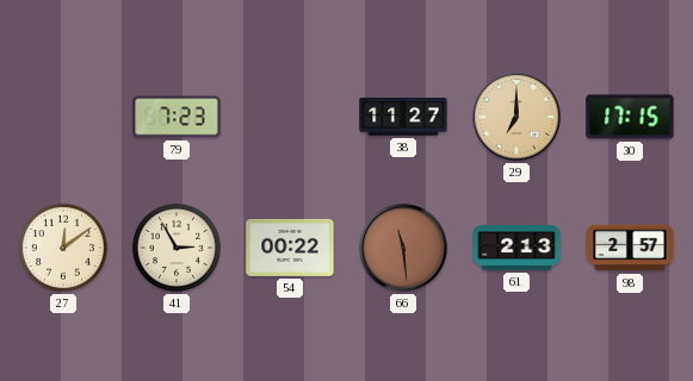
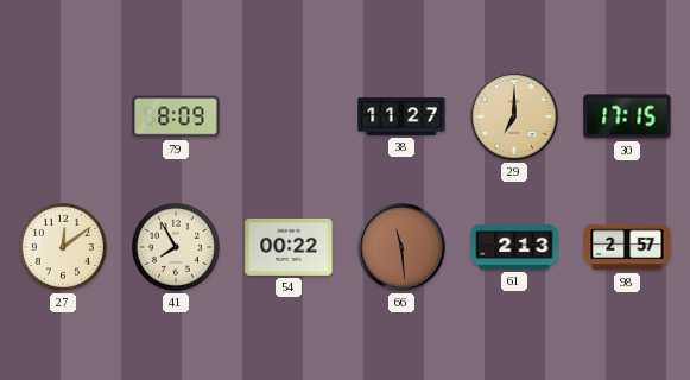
79: 7:23 -> 8:09 (176, 116)
41: 2:55 -> 7:55 (176, 247)
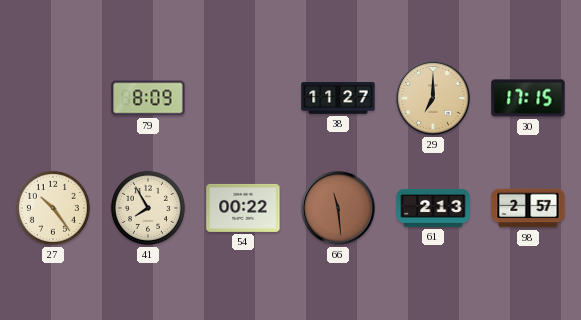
27: 12:09 -> 10:24 (53, 208)
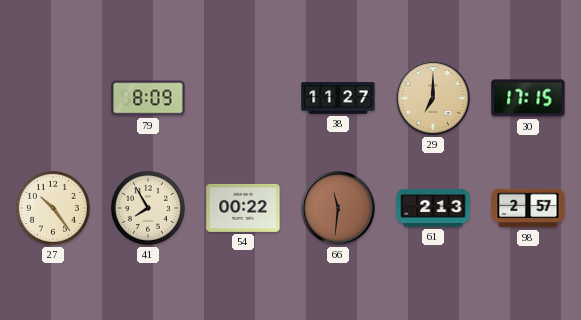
66: 11:29 -> 11:31 (338, 208)
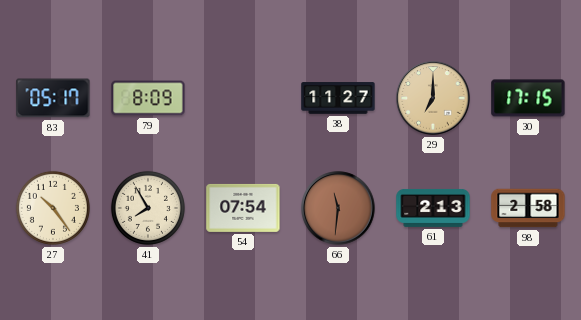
83: none -> 05:17 (53, 98)
54: 00:22 -> 07:54 (243, 208)
98: 2:57 -> 2:58 (528, 208)
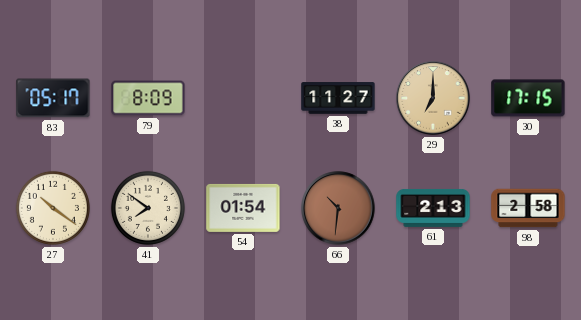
27: 10:24 -> 10:21 (53, 208)
41: 7:55 -> 7:51 (148, 208)
54: 07:54 -> 01:54 (243, 208)
66: 11:31 -> 10:31 (338, 208)
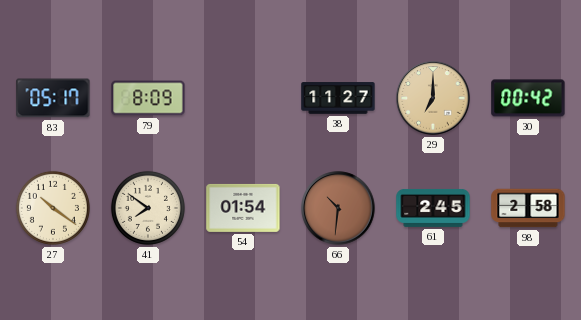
30: 17:15 -> 00:42 (528, 98)
61: 2:13 -> 2:45 (433, 208)
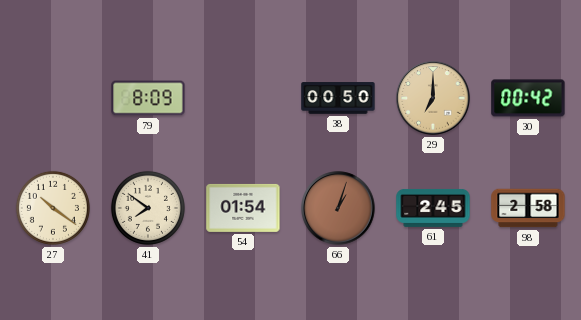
83: 05:17 -> none (53, 98)
38: 11:27 -> 00:50 (338, 98)
66: 10:31 -> 1:03 (338, 208)
